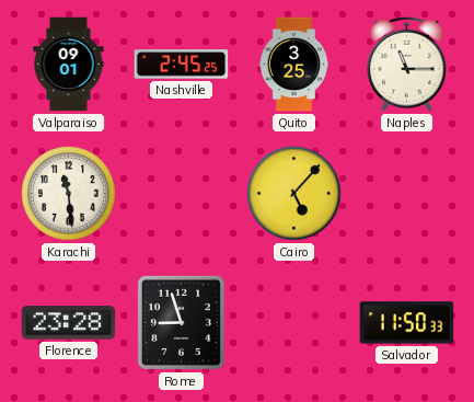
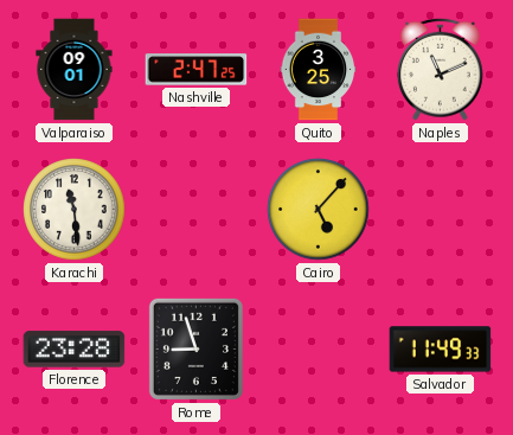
Nashville: 2:45 -> 2:47 (197, 70)
Naples: 11:15 -> 11:11 (440, 69)
Salvador: 11:50 -> 11:49 (441, 350)
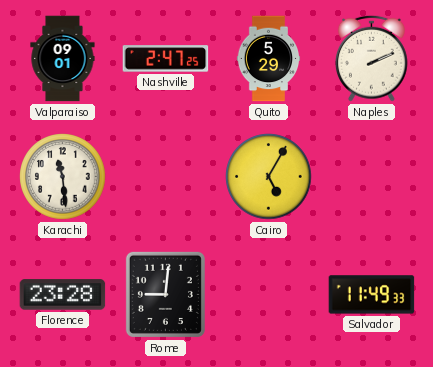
Quito: 3:25 -> 5:29 (269, 59)
Naples: 11:11 -> 2:11 (371, 58)
Cairo: 5:07 -> 5:05 (269, 177)
Rome: 8:57 -> 9:01 (165, 294)
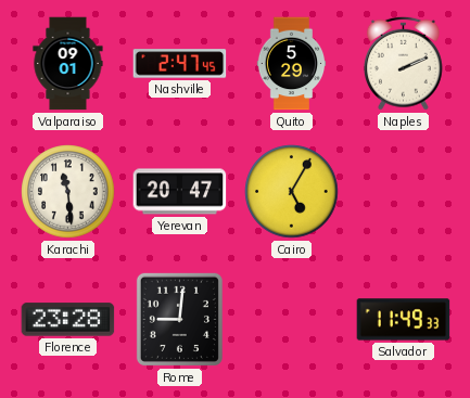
Nashville: 2:47:25 -> 2:47:45 (180, 64)
Yerevan: none -> 20:47 (180, 192)
